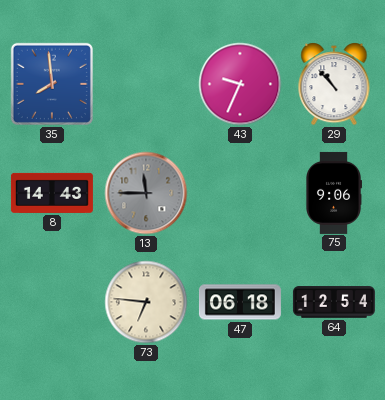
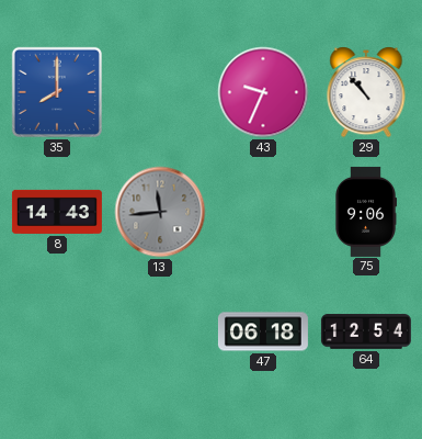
35: 7:59 -> 8:00 (57, 92)
13: 11:45 -> 11:44 (160, 212)
73: 6:46 -> none (146, 302)
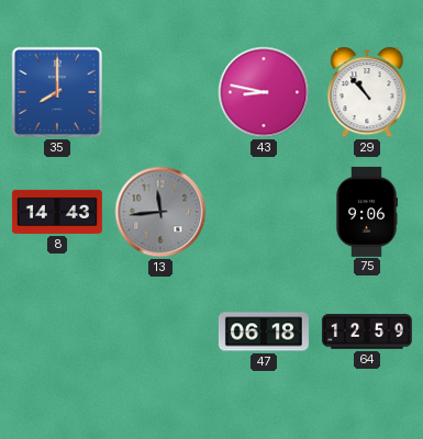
43: 9:34 -> 8:47 (264, 92)
64: 12:54 -> 12:59 (367, 331)
